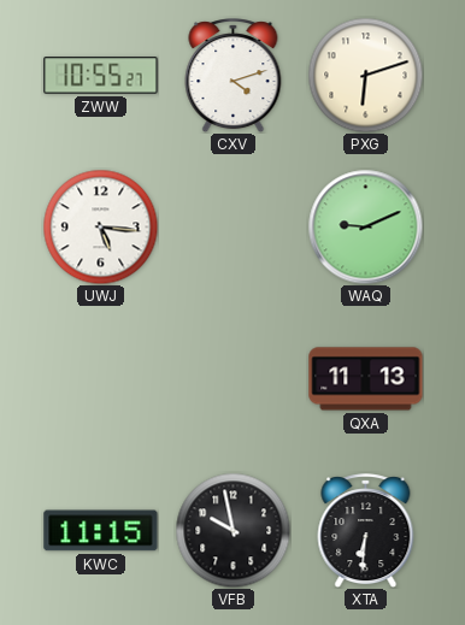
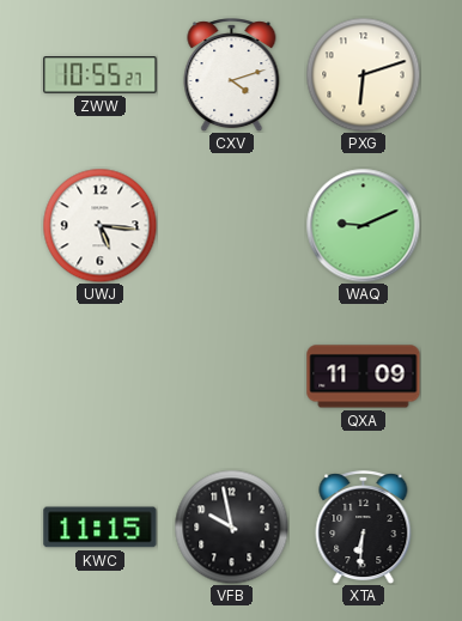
QXA: 11:13 -> 11:09 (364, 377)
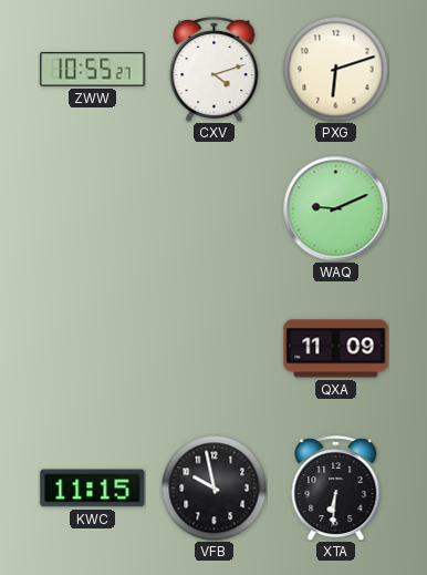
UWJ: 5:16 -> none (99, 225)
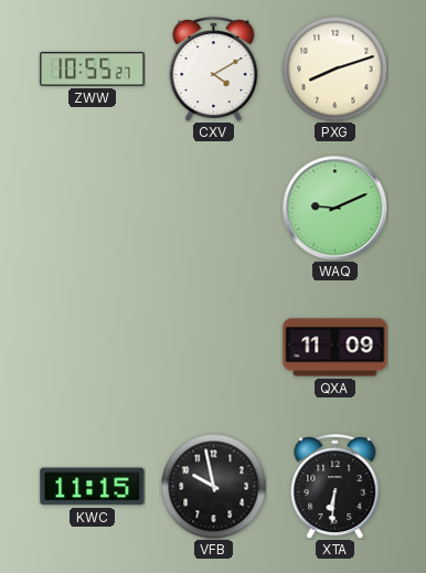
CXV: 4:12 -> 4:10 (214, 70)
PXG: 6:12 -> 8:12 (334, 68)
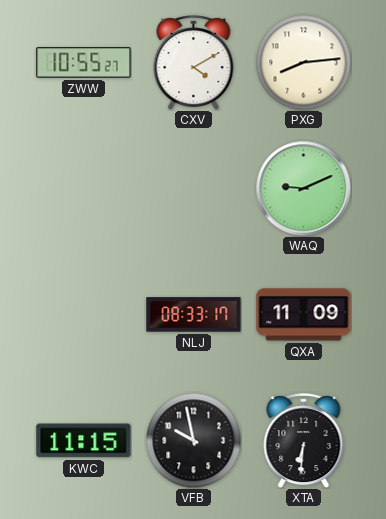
PXG: 8:12 -> 8:14 (303, 62)
NLJ: none -> 08:33 (194, 315)
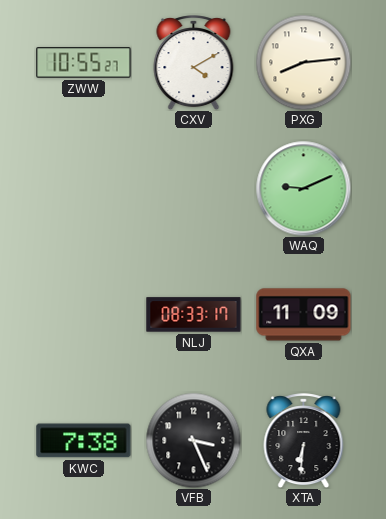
KWC: 11:15 -> 7:38 (84, 441)
VFB: 9:58 -> 3:26 (193, 440)
